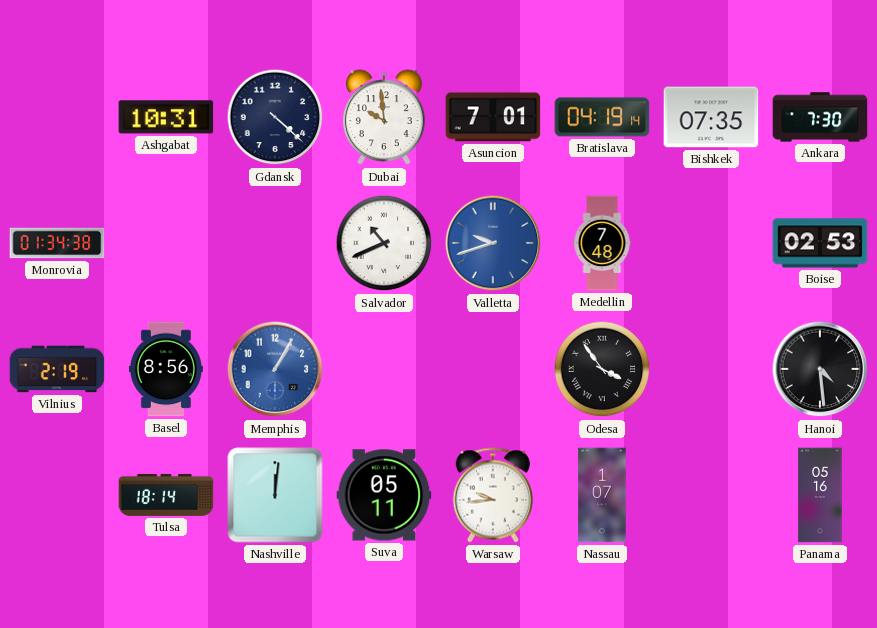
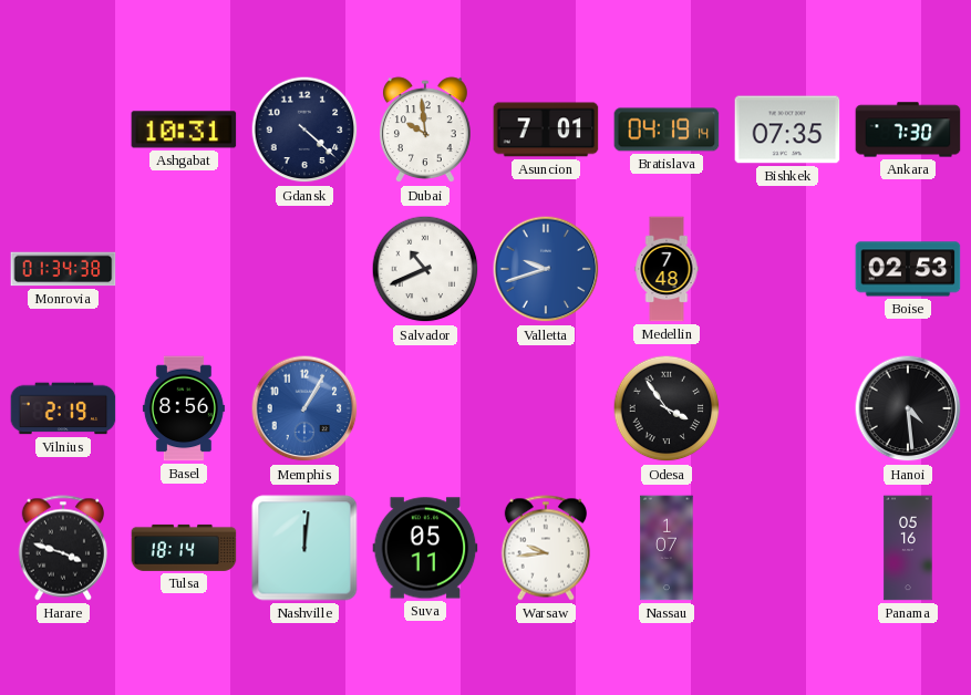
Harare: none -> 3:48 (62, 548)
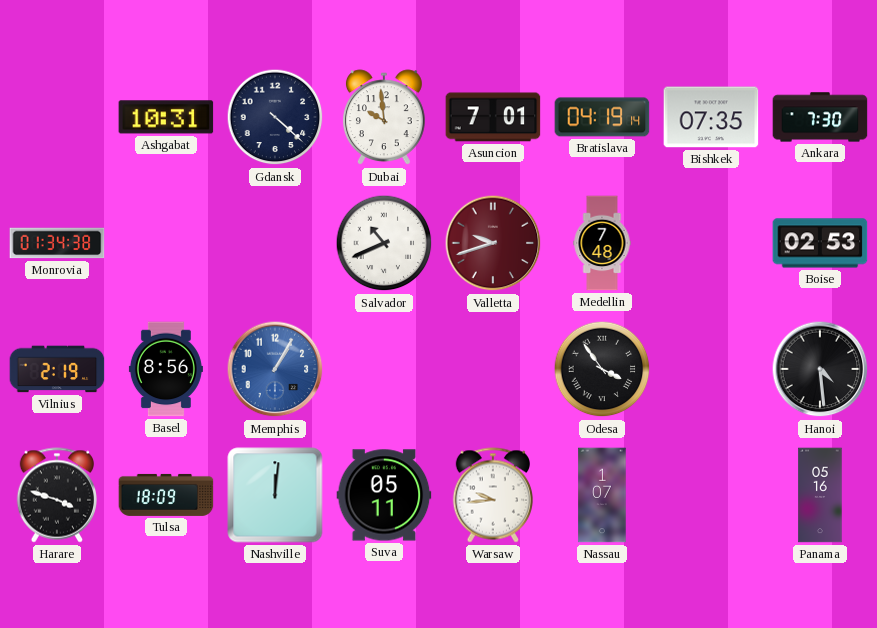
Valletta dial: blue -> burgundy (493, 243)
Tulsa: 18:14 -> 18:09 (166, 495)
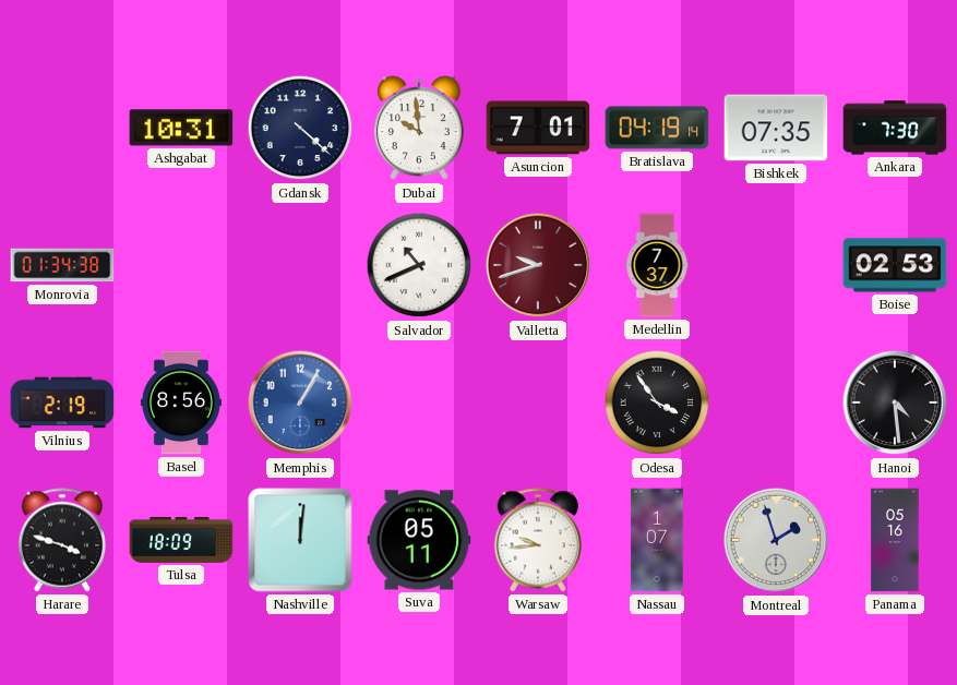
Medellin: 7:48 -> 7:37 (657, 265)
Montreal: none -> 1:57 (776, 540)
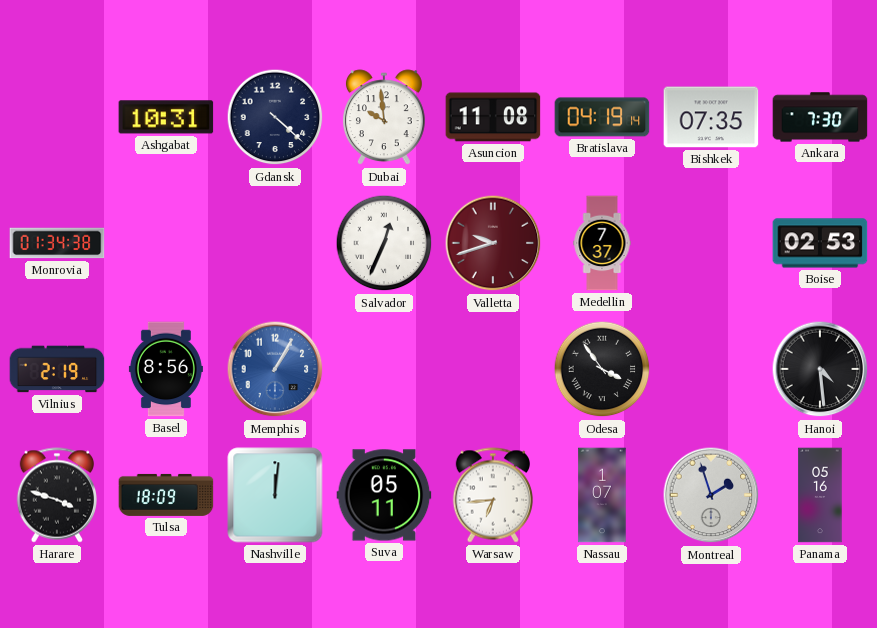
Asuncion: 7:01 -> 11:08 (493, 117)
Salvador: 10:41 -> 12:34 (384, 243)
Warsaw: 9:44 -> 6:44 (492, 495)
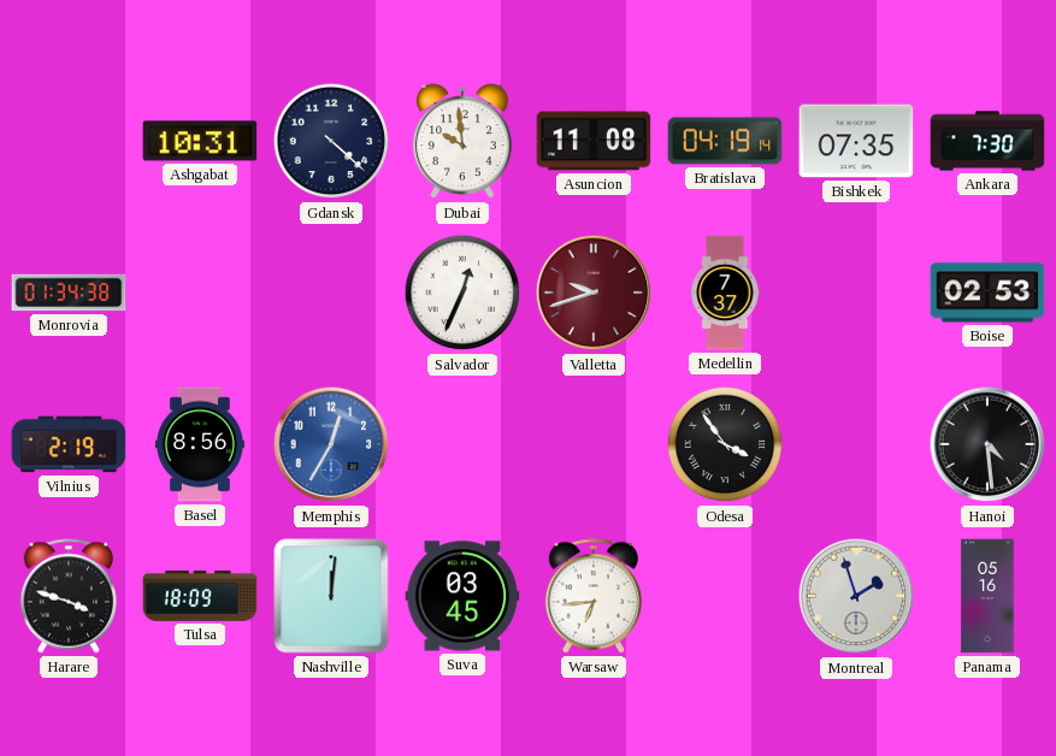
Memphis: 1:05 -> 12:35 (331, 444)
Suva: 05:11 -> 03:45 (462, 596)
Nassau: 1:07 -> none (602, 495)
